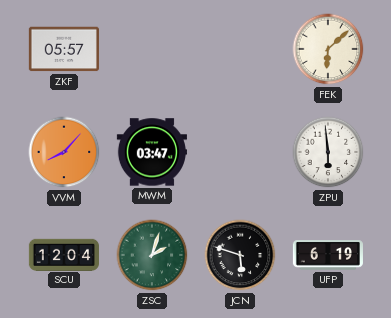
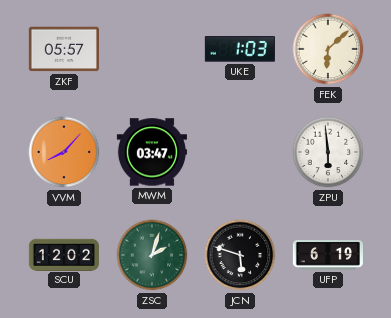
UKE: none -> 1:03 (240, 49)
SCU: 12:04 -> 12:02 (64, 254)
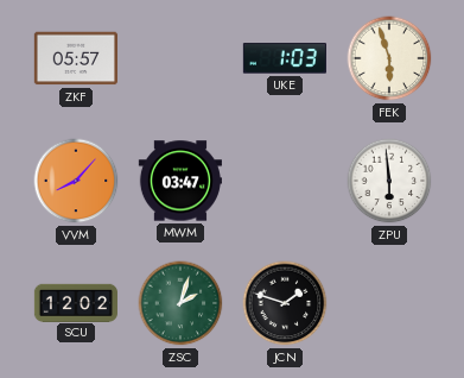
FEK: 6:08 -> 5:57 (389, 58)
JCN: 5:48 -> 1:48 (285, 303)
UFP: 6:19 -> none (328, 255)
